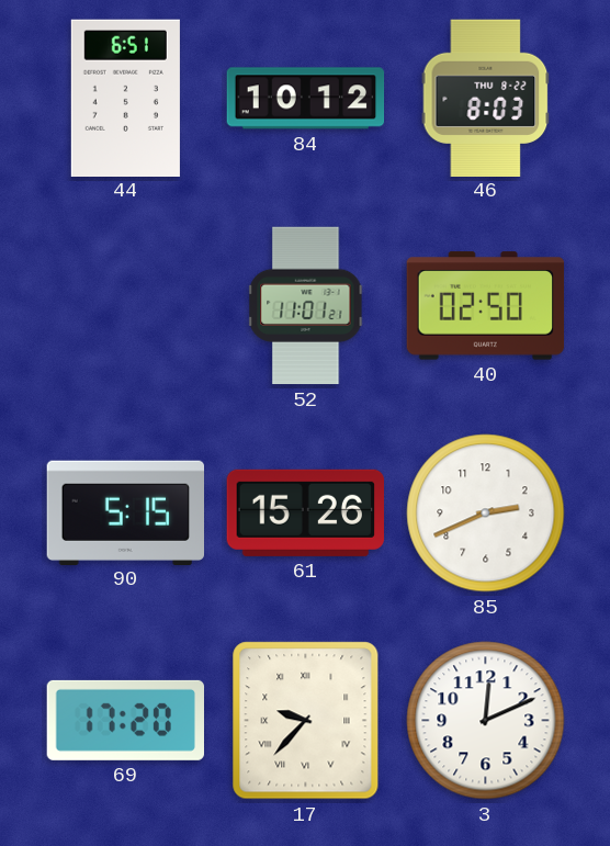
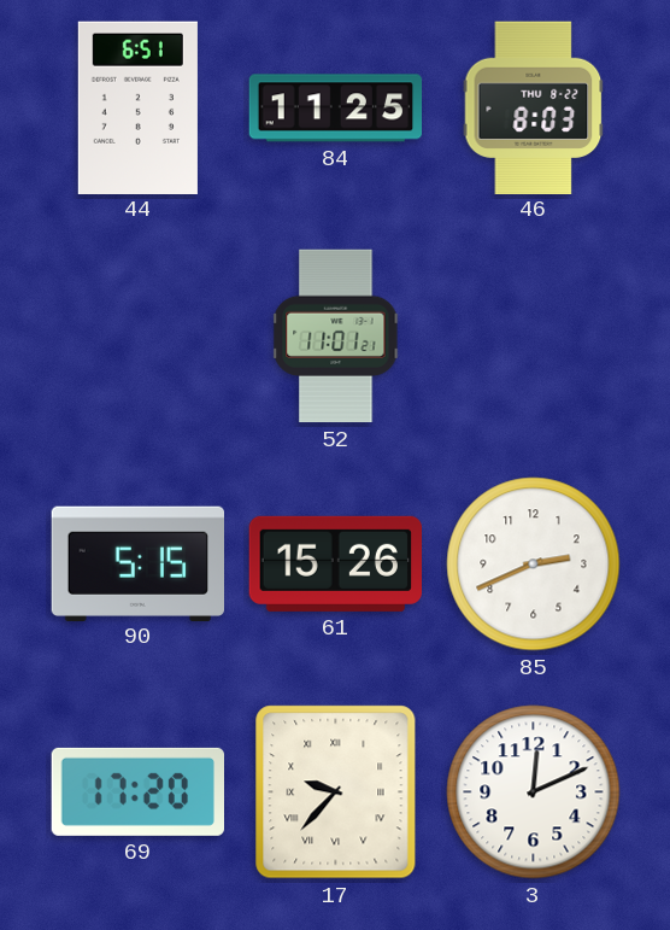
84: 10:12 -> 11:25 (336, 109)
40: 02:50 -> none (486, 306)
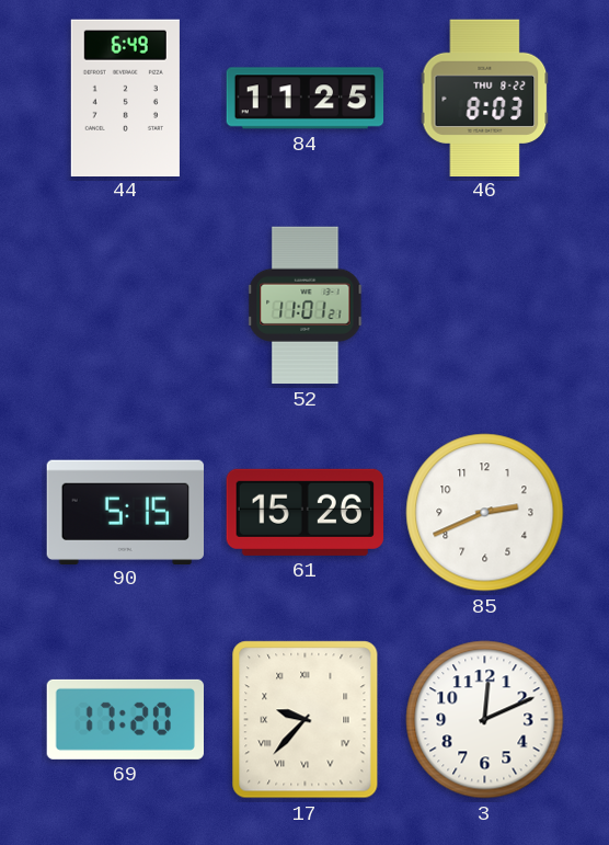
44: 6:51 -> 6:49 (125, 98)
